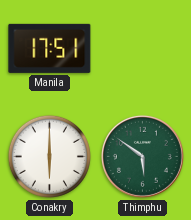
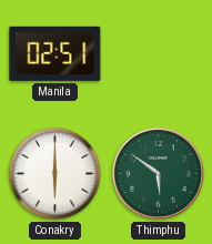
Manila: 17:51 -> 02:51 (55, 53)
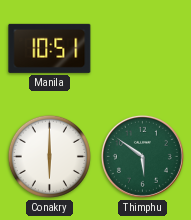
Manila: 02:51 -> 10:51 (50, 48)
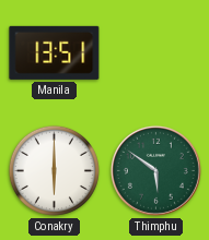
Manila: 10:51 -> 13:51 (55, 52)
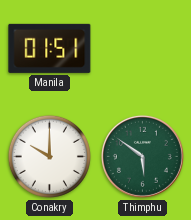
Manila: 13:51 -> 01:51 (50, 48)
Conakry: 6:00 -> 10:00 (49, 156)
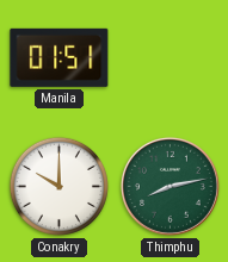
Thimphu: 5:51 -> 8:13 (170, 186)
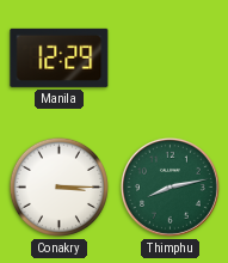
Manila: 01:51 -> 12:29 (60, 57)
Conakry: 10:00 -> 3:15 (58, 186)
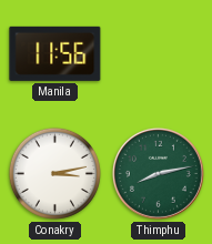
Manila: 12:29 -> 11:56 (55, 53)
Conakry: 3:15 -> 3:13 (54, 173)
